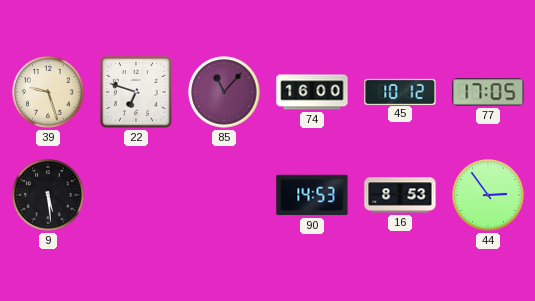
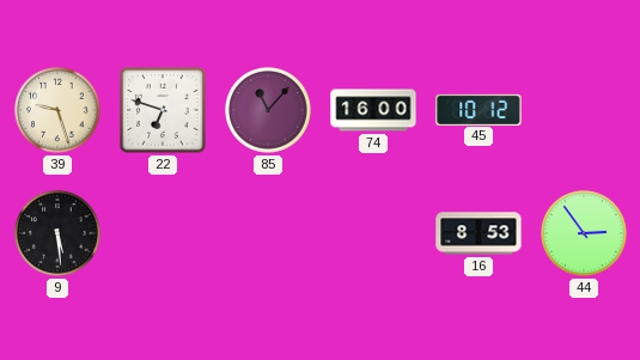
77: 17:05 -> none (488, 92)
90: 14:53 -> none (312, 195)
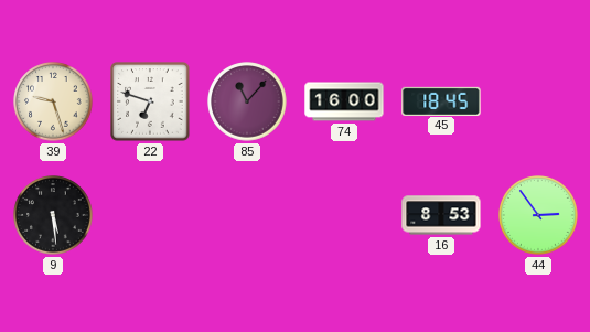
45: 10:12 -> 18:45 (441, 100)
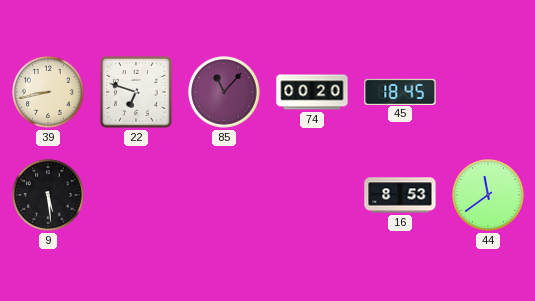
39: 9:27 -> 8:43 (48, 92)
74: 16:00 -> 00:20 (312, 92)
44: 2:54 -> 11:39 (488, 195)
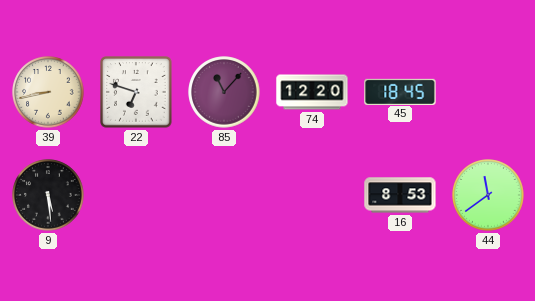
74: 00:20 -> 12:20 (312, 92)
